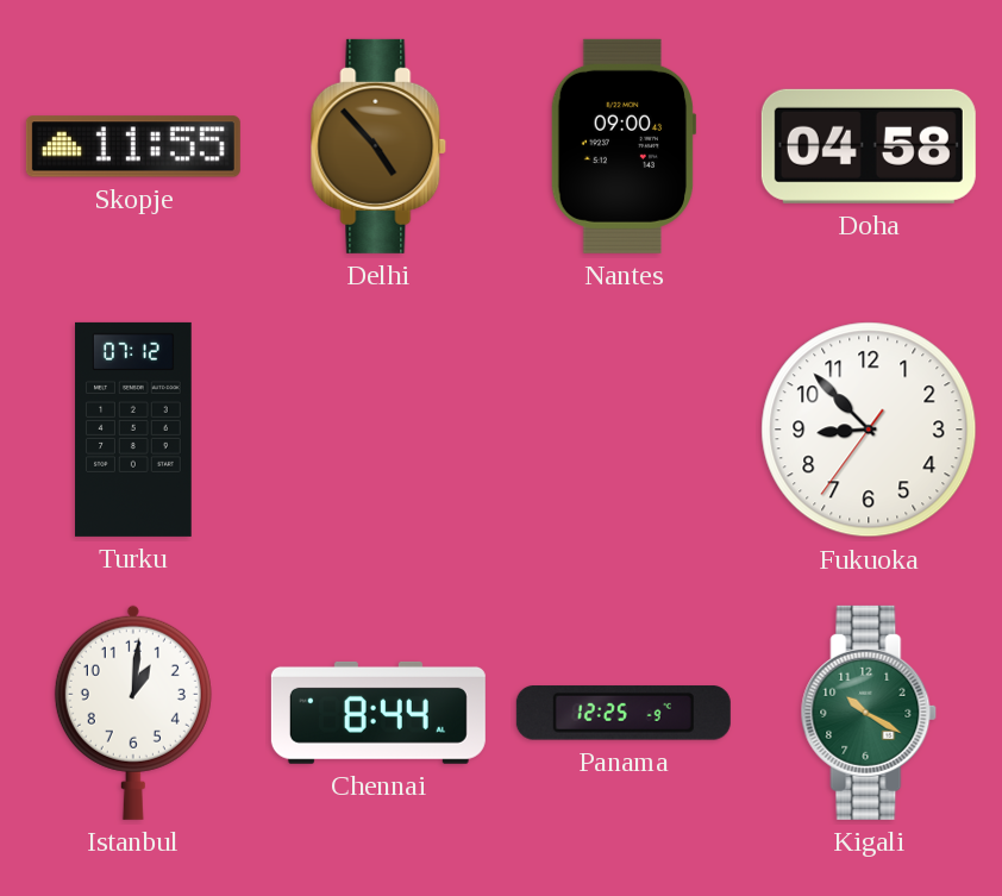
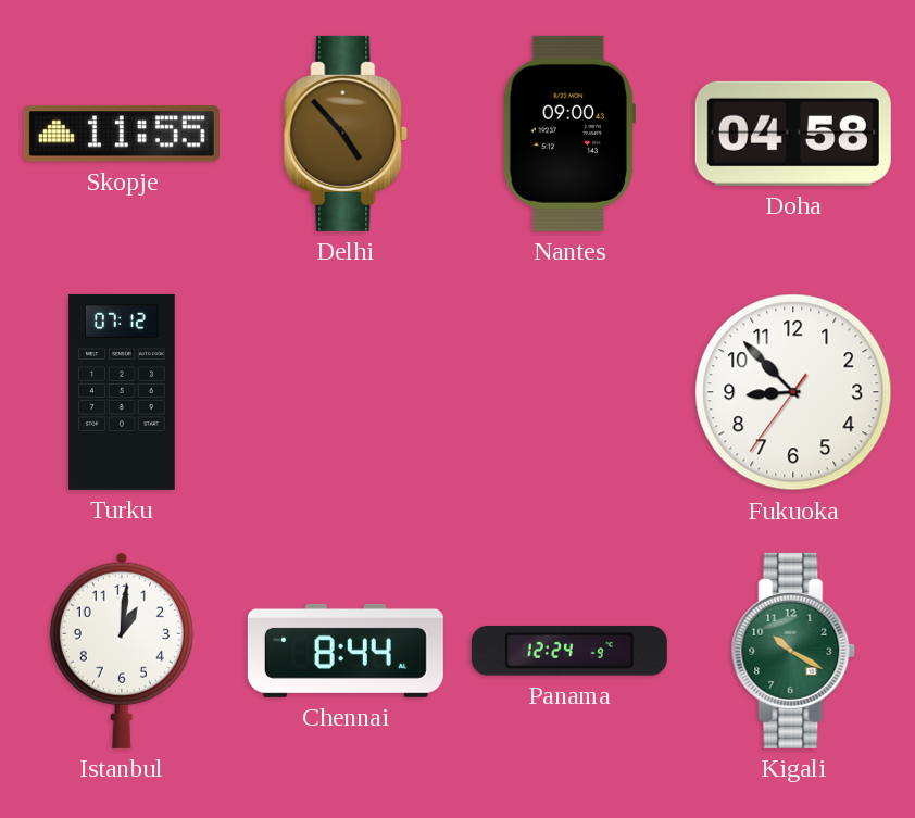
Panama: 12:25 -> 12:24 (569, 651)
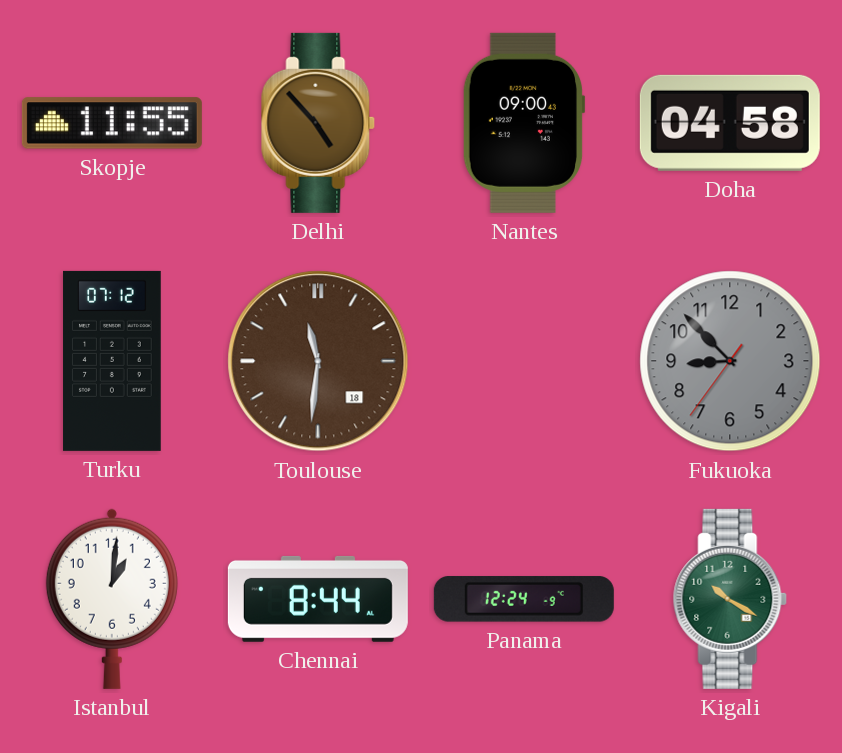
Toulouse: none -> 11:31 (318, 361)
Fukuoka dial: white -> grey (730, 361)
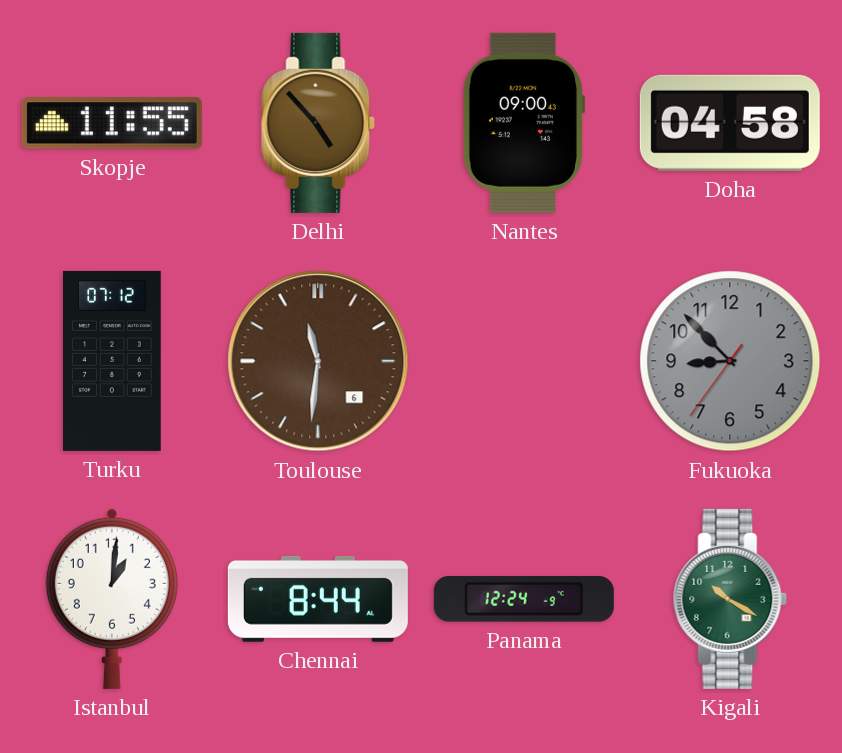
Toulouse date: 18 -> 6 (318, 361)
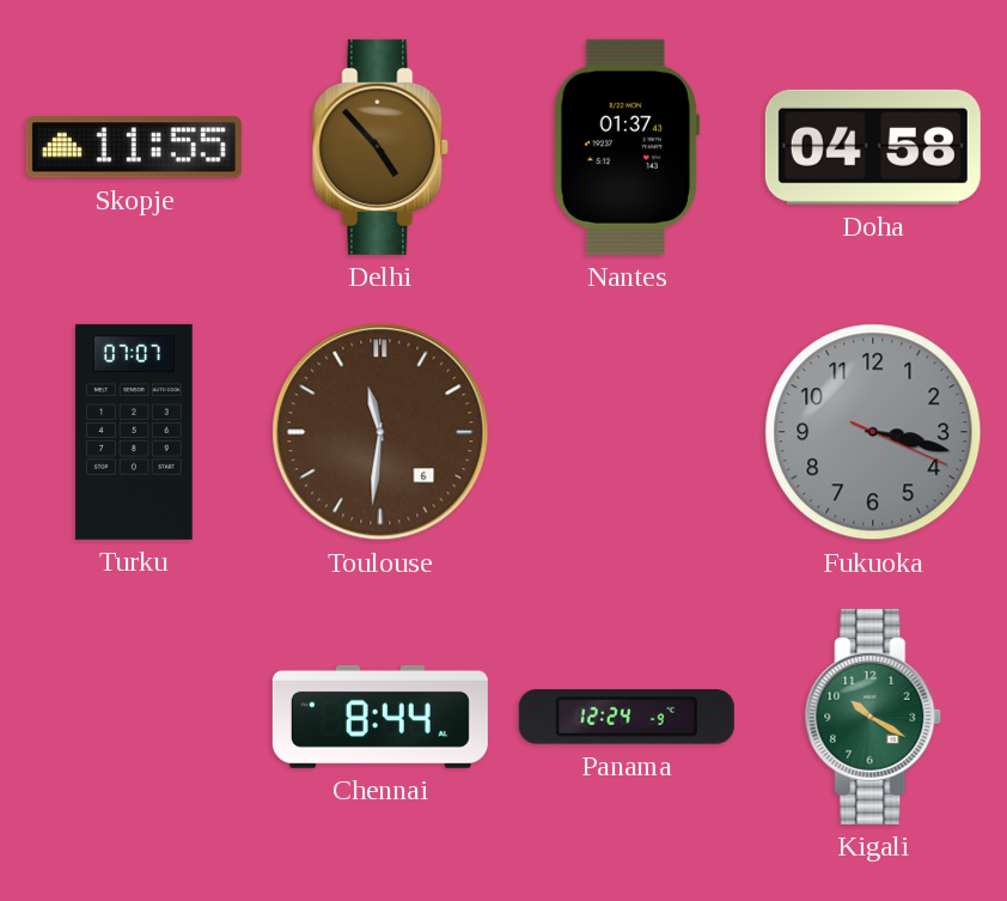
Nantes: 09:00 -> 01:37 (627, 147)
Turku: 07:12 -> 07:07 (134, 432)
Fukuoka: 8:52 -> 3:17 (873, 432)
Istanbul: 1:01 -> none (112, 599)
